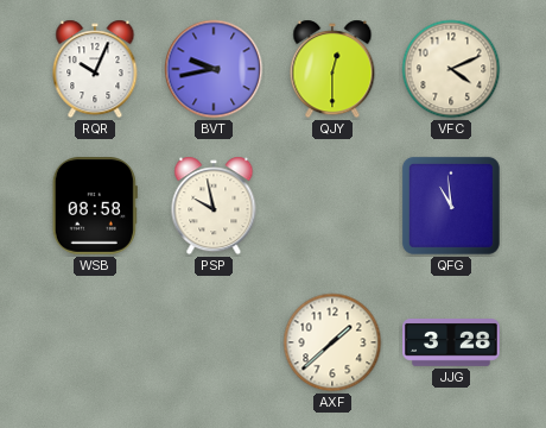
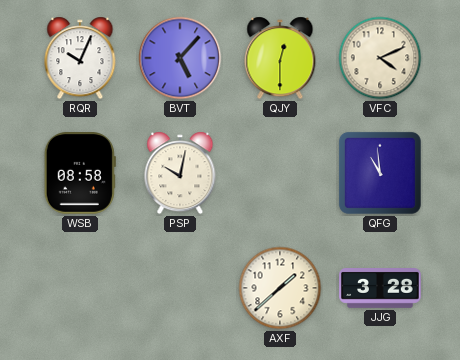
BVT: 9:43 -> 5:07 (180, 58)
PSP: 9:58 -> 10:02 (180, 173)
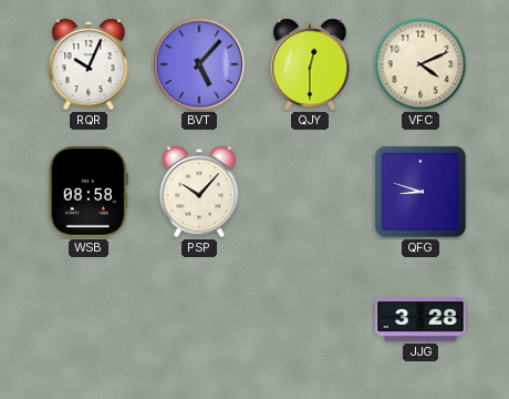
PSP: 10:02 -> 10:07 (199, 192)
QFG: 10:59 -> 8:48 (420, 192)
AXF: 1:38 -> none (280, 288)
